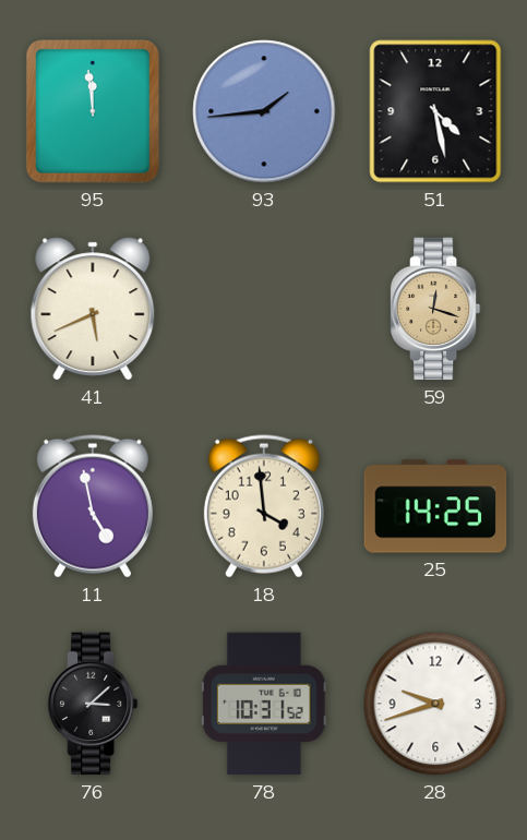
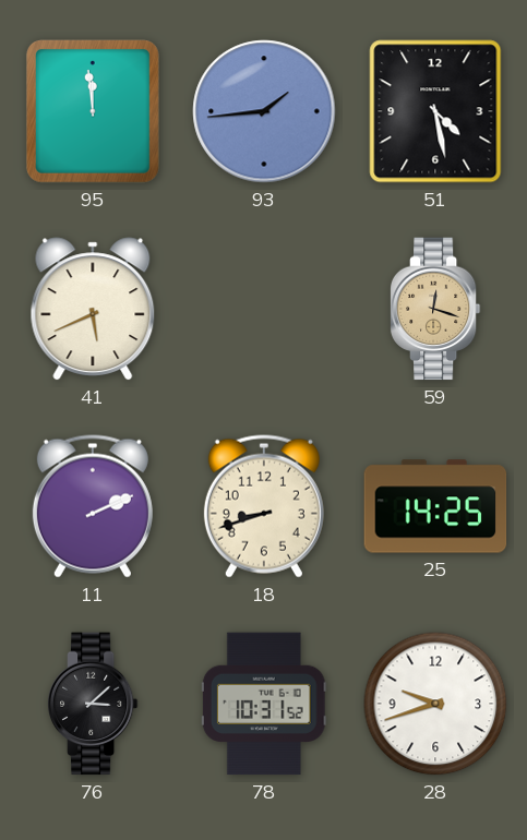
11: 4:58 -> 2:11 (93, 506)
18: 3:59 -> 8:42 (264, 506)
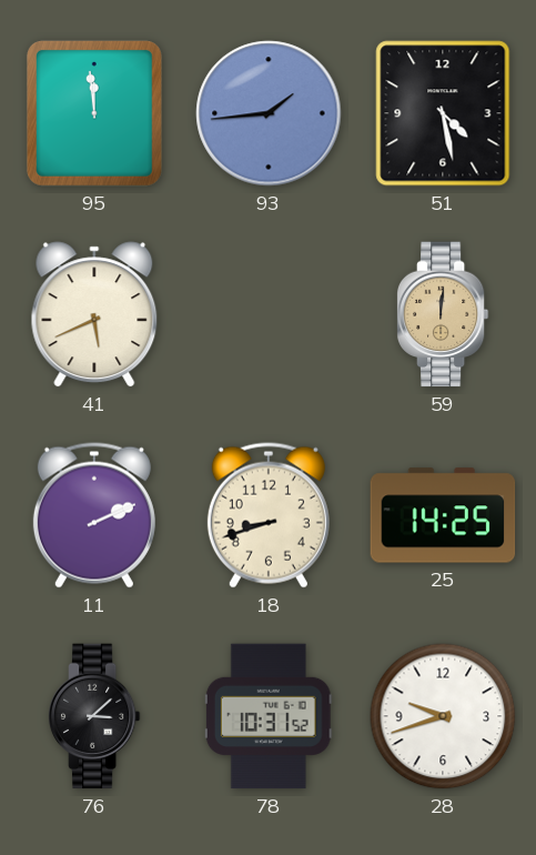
59: 12:18 -> 12:01 (443, 314)
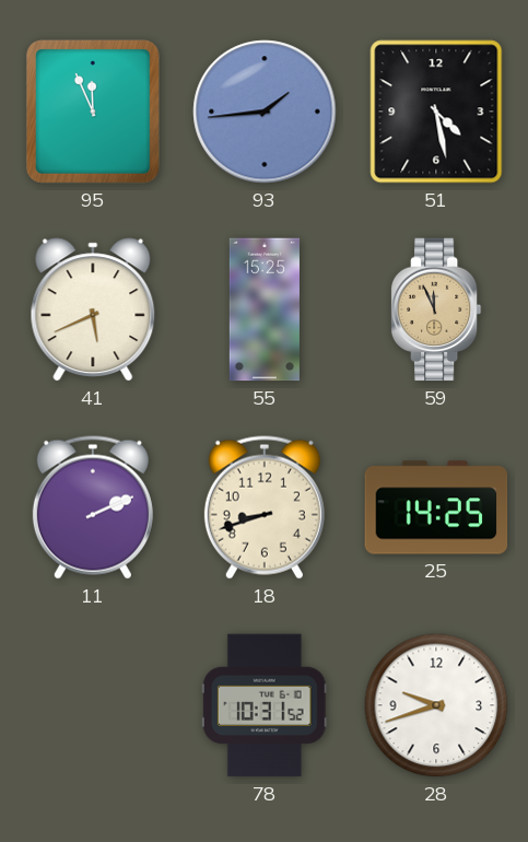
95: 11:59 -> 11:56 (93, 112)
55: none -> 15:25 (265, 309)
59: 12:01 -> 11:56 (436, 309)
76: 3:08 -> none (94, 716)
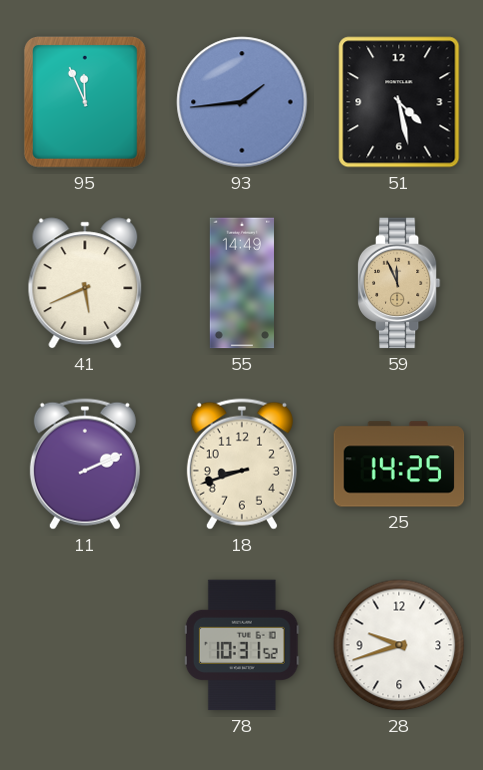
55: 15:25 -> 14:49 (242, 283)
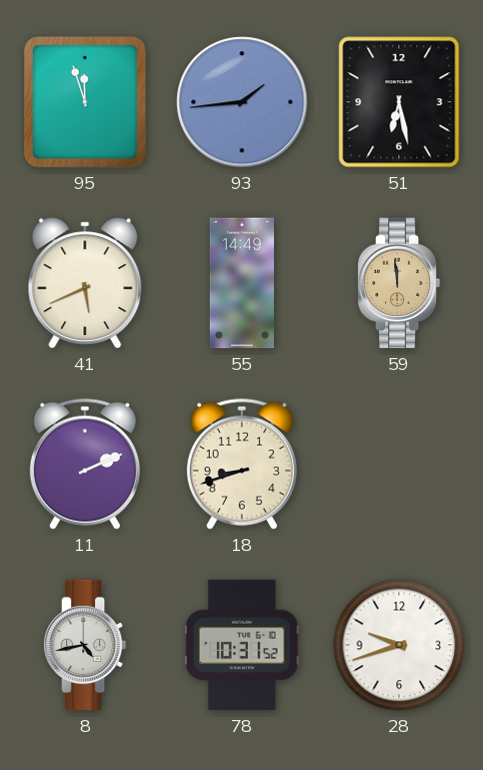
95: 11:56 -> 11:57 (85, 102)
51: 4:28 -> 6:28 (399, 102)
59: 11:56 -> 11:59 (399, 283)
25: 14:25 -> none (399, 464)
8: none -> 4:43 (85, 645)
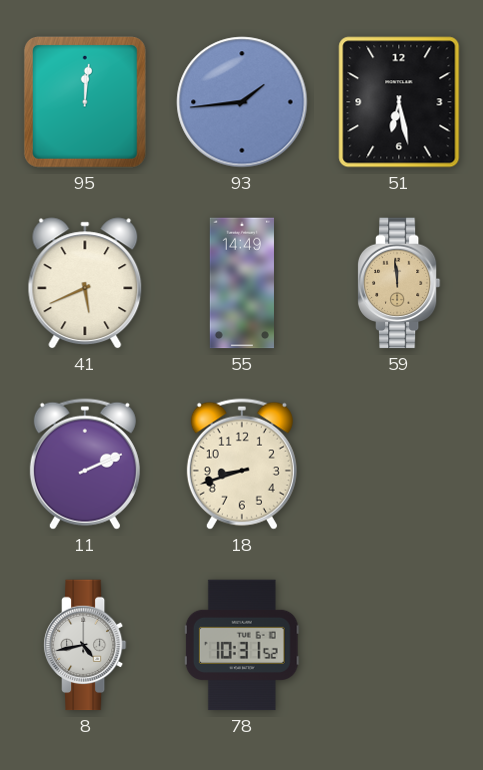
95: 11:57 -> 12:01 (85, 102)
28: 9:42 -> none (399, 645)
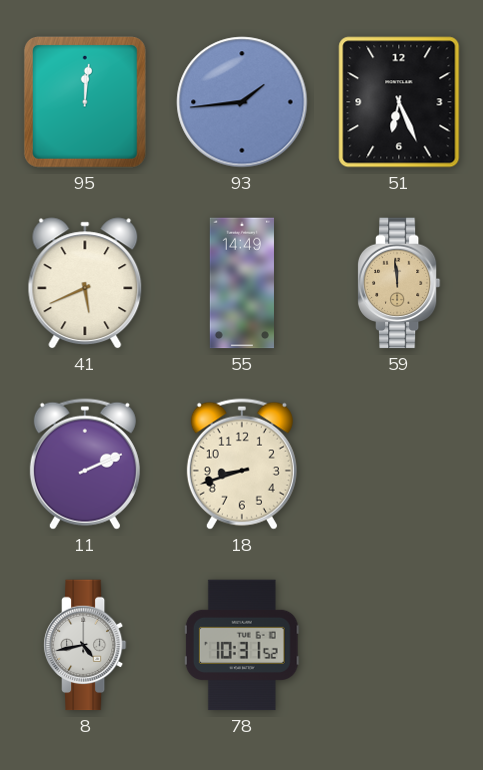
51: 6:28 -> 6:26 (399, 102)
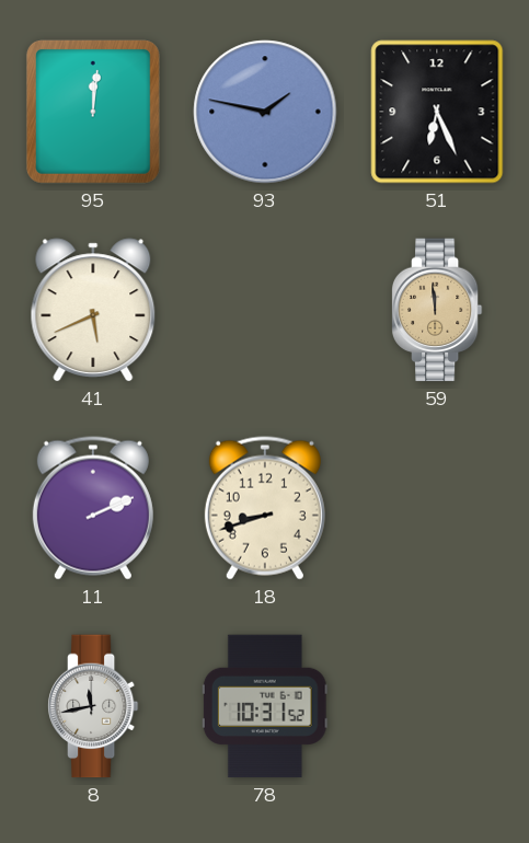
93: 1:44 -> 1:47 (265, 112)
55: 14:49 -> none (242, 283)
8: 4:43 -> 11:43 (93, 706)
